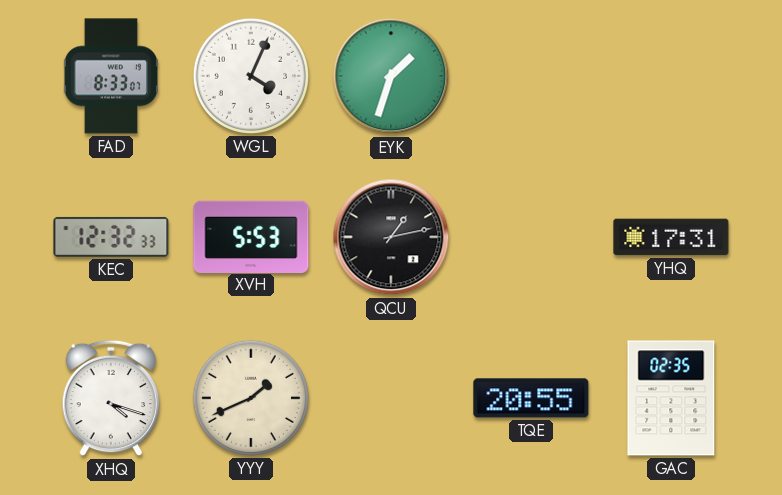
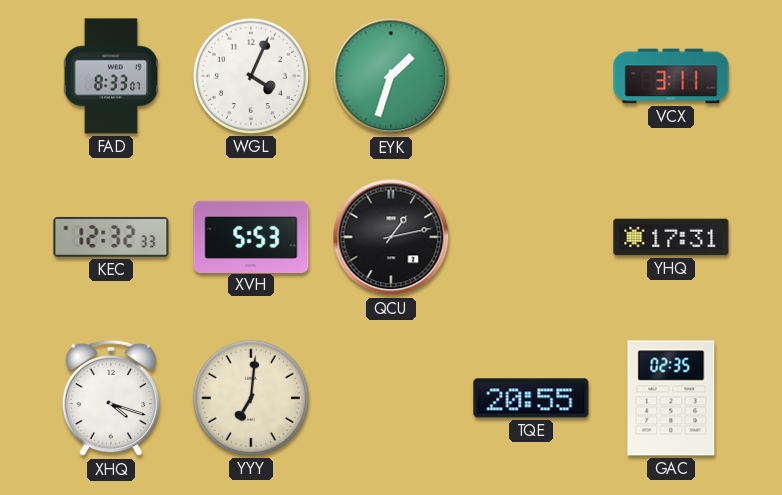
VCX: none -> 3:11 (671, 76)
YYY: 1:41 -> 7:01 (251, 398)
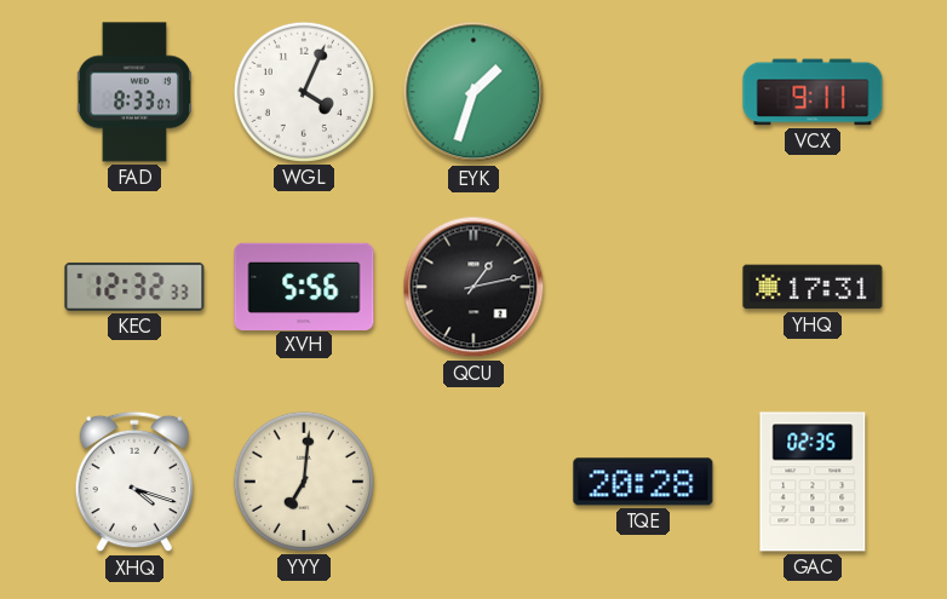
VCX: 3:11 -> 9:11 (813, 92)
XVH: 5:53 -> 5:56 (304, 286)
TQE: 20:55 -> 20:28 (643, 482)
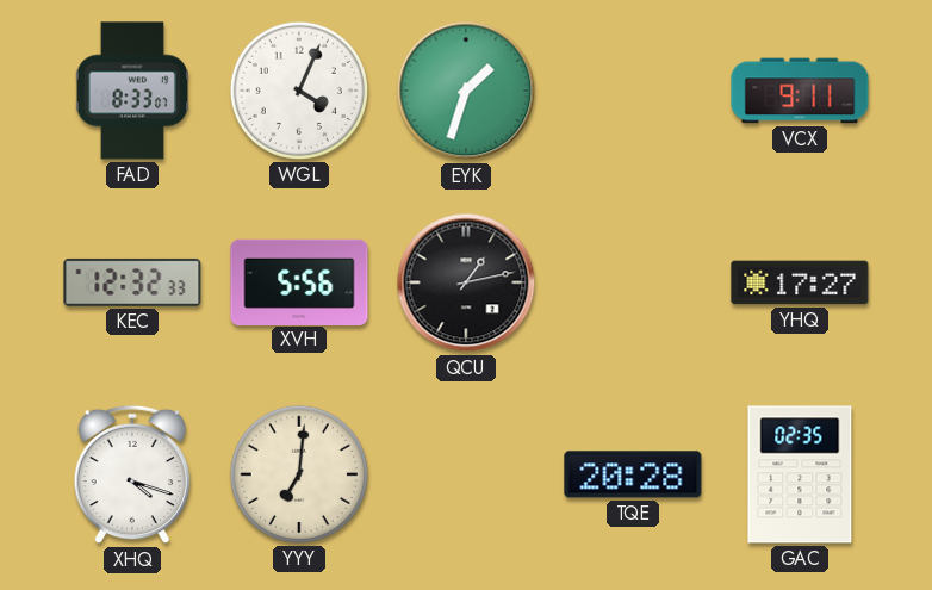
YHQ: 17:31 -> 17:27 (800, 282)
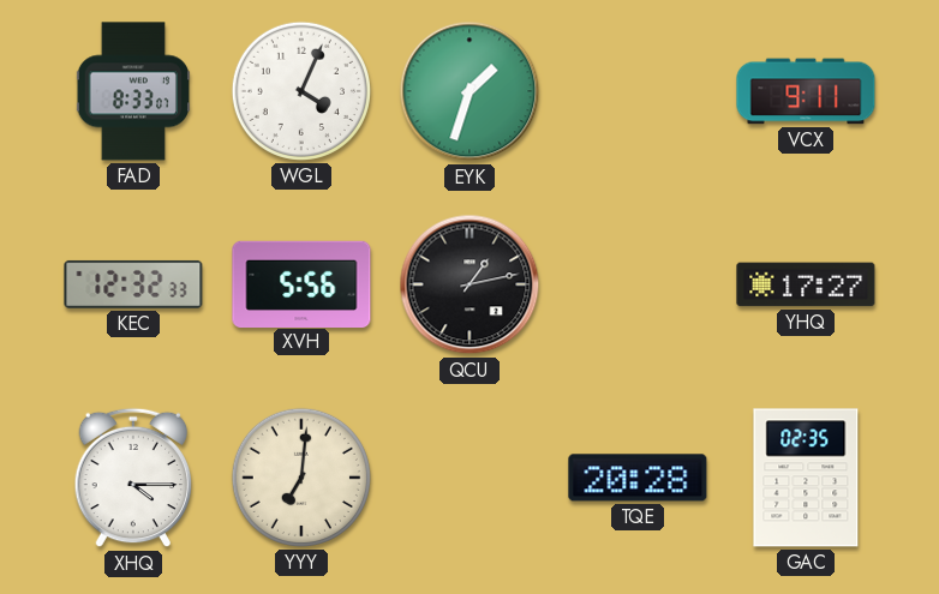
XHQ: 4:18 -> 4:15 (133, 478)
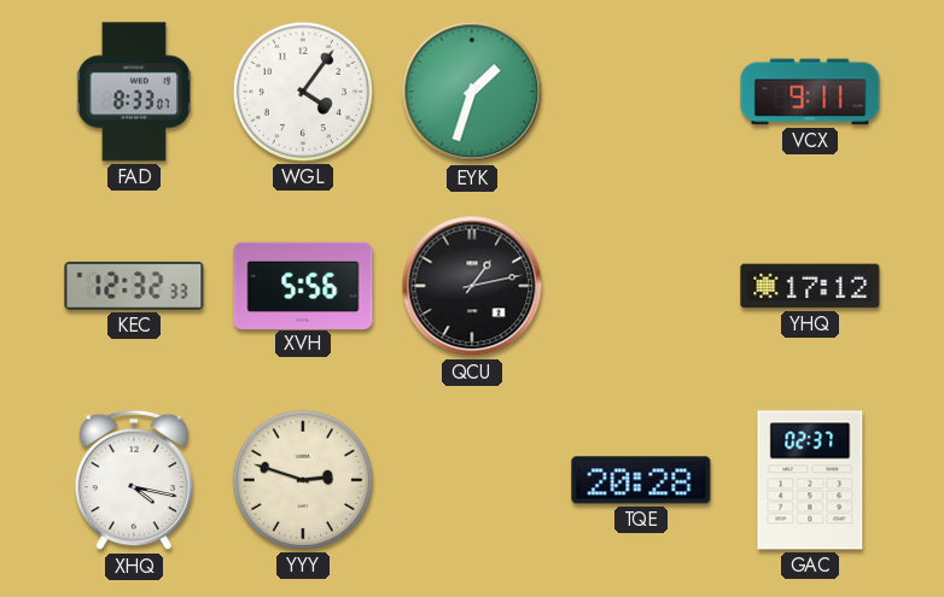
WGL: 4:04 -> 4:06 (303, 92)
YHQ: 17:27 -> 17:12 (810, 286)
XHQ: 4:15 -> 4:17 (134, 480)
YYY: 7:01 -> 2:48 (303, 480)
GAC: 02:35 -> 02:37 (810, 480)
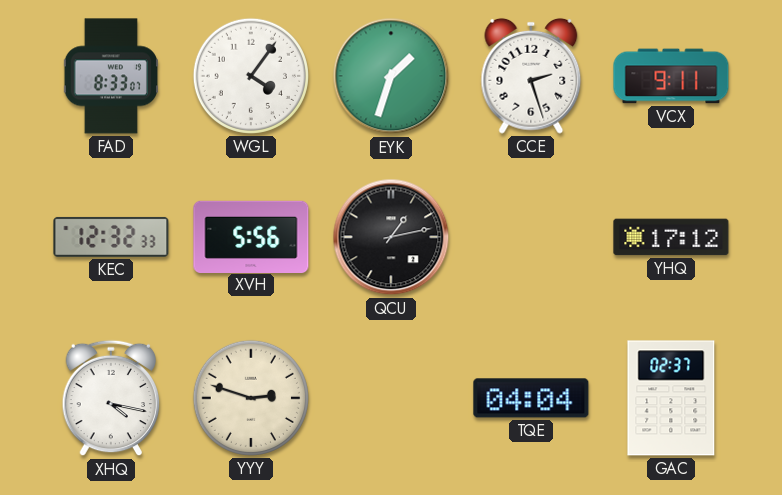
CCE: none -> 2:27 (531, 76)
TQE: 20:28 -> 04:04 (531, 398)
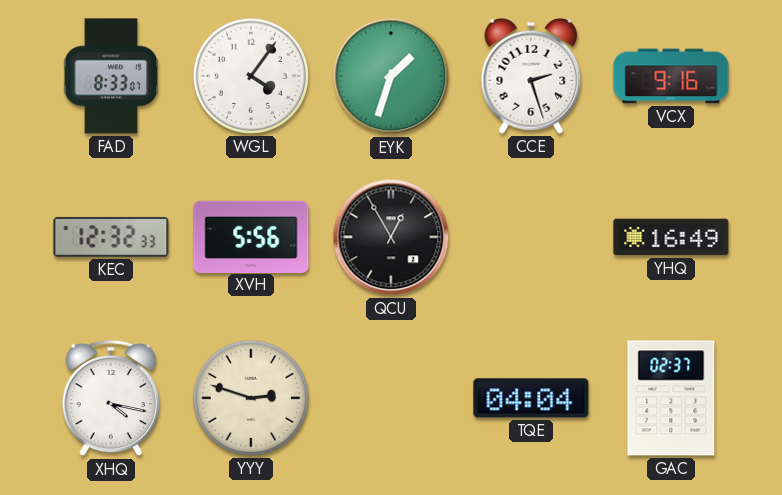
VCX: 9:11 -> 9:16 (671, 76)
QCU: 1:13 -> 12:55 (391, 237)
YHQ: 17:12 -> 16:49 (671, 237)
